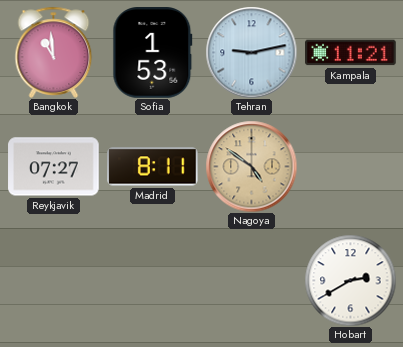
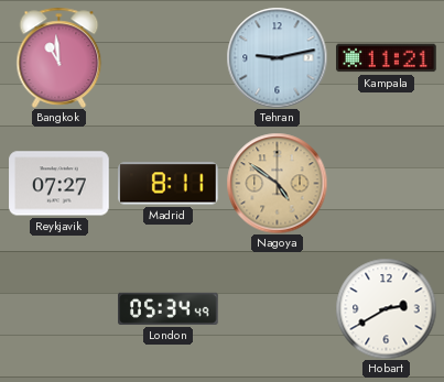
Sofia: 1:53 -> none (153, 53)
London: none -> 05:34 (169, 308)
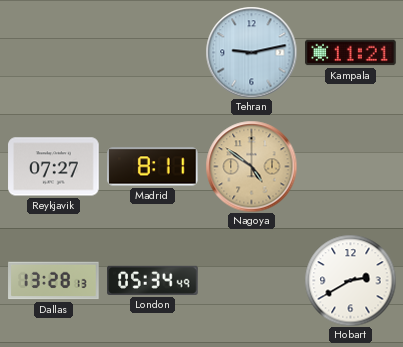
Bangkok: 10:59 -> none (59, 57)
Dallas: none -> 13:28 (54, 281)
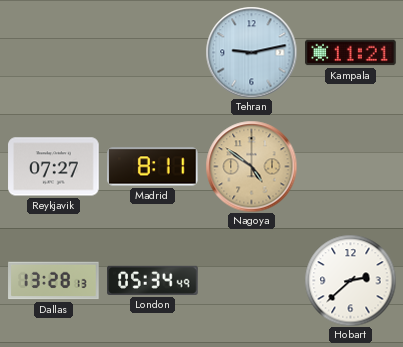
Hobart: 2:40 -> 2:38 (350, 280)
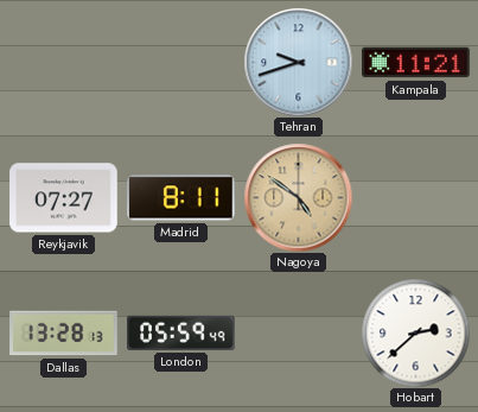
Tehran: 9:13 -> 9:42 (298, 62)
London: 05:34 -> 05:59 (181, 332)
